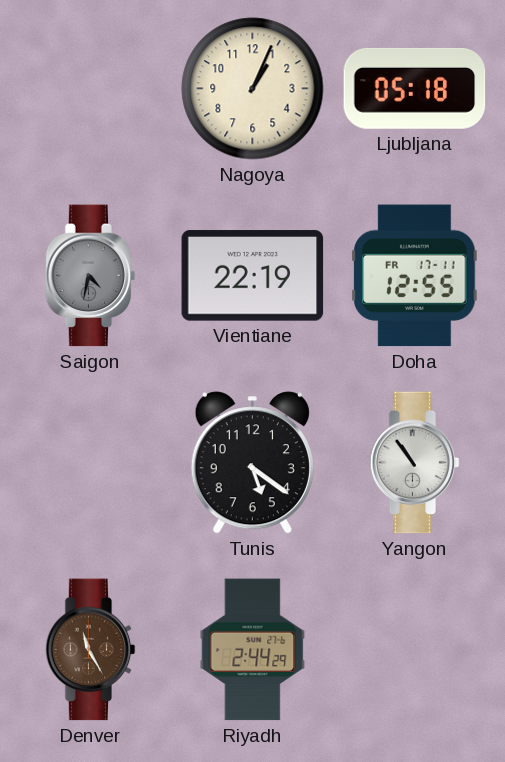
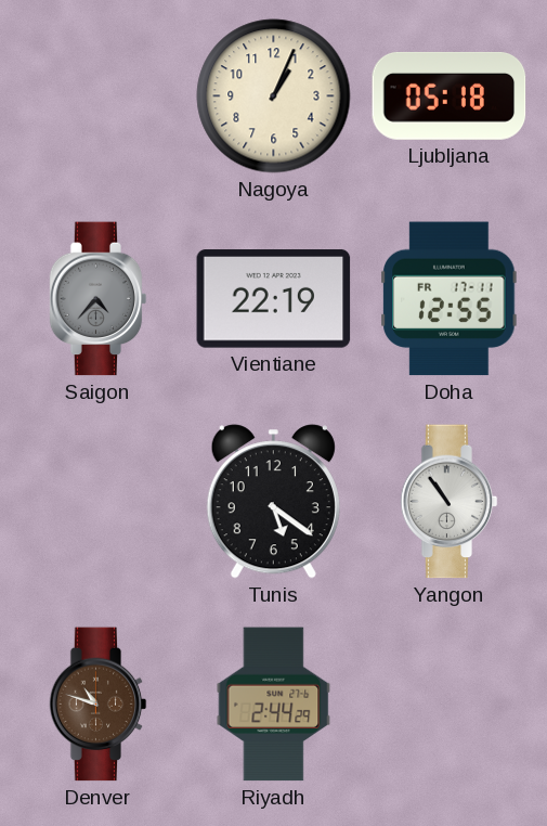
Saigon: 4:32 -> 4:37 (99, 299)
Denver: 11:25 -> 10:48 (99, 705)
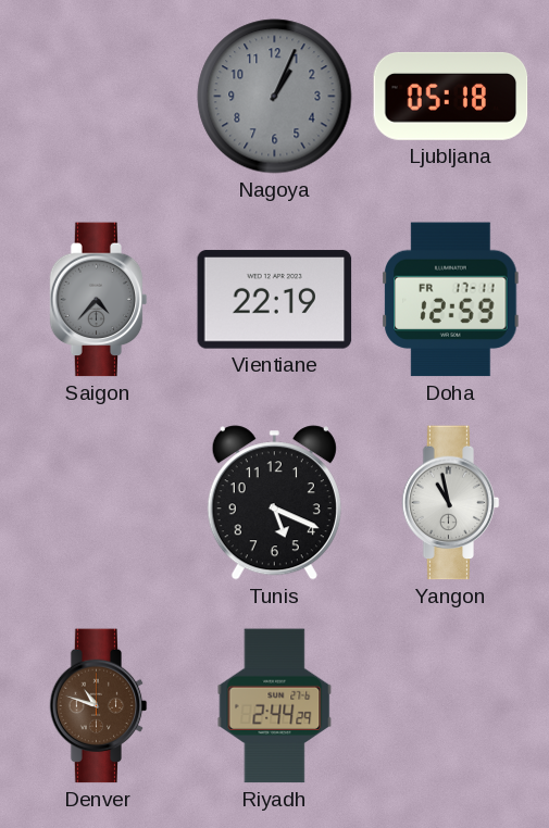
Nagoya dial: cream -> grey (275, 97)
Doha: 12:55 -> 12:59 (451, 300)
Tunis: 5:21 -> 5:19 (274, 503)
Yangon: 10:54 -> 10:58 (451, 503)
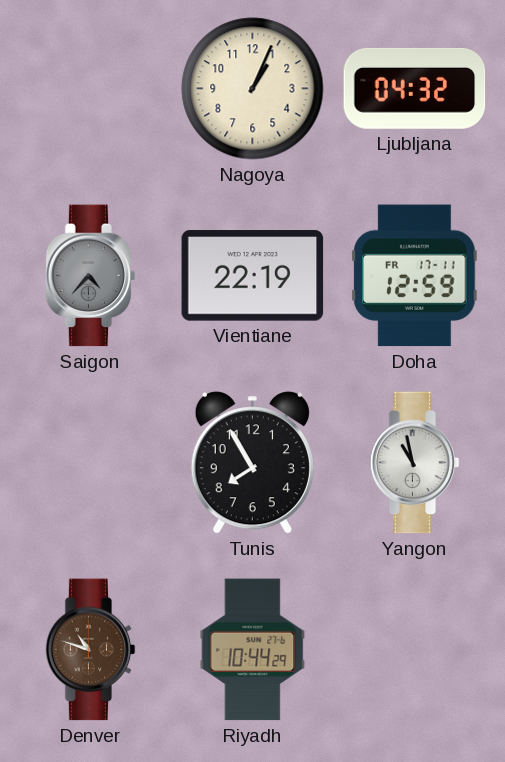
Nagoya dial: grey -> cream (253, 89)
Ljubljana: 05:18 -> 04:32 (415, 88)
Tunis: 5:19 -> 7:55 (252, 463)
Riyadh: 2:44 -> 10:44 (253, 650)
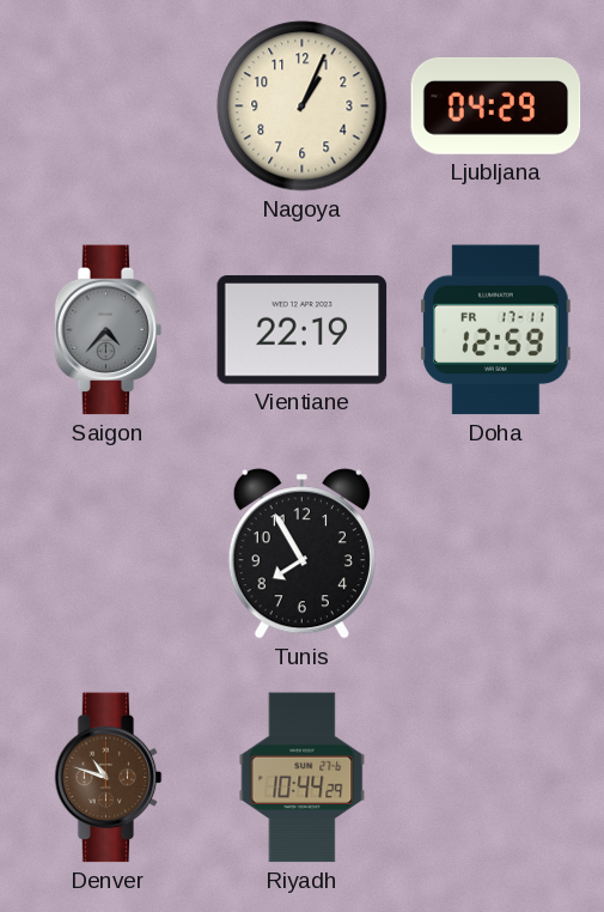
Ljubljana: 04:32 -> 04:29 (496, 105)
Yangon: 10:58 -> none (415, 463)
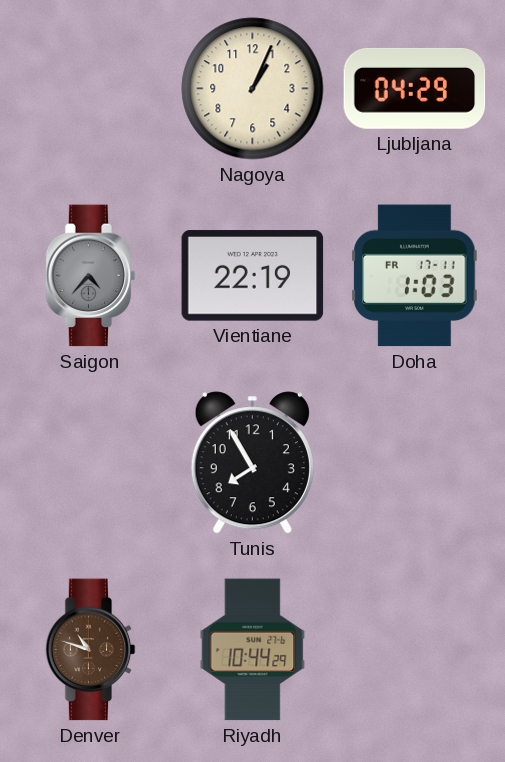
Doha: 12:59 -> 1:03 (415, 276)
